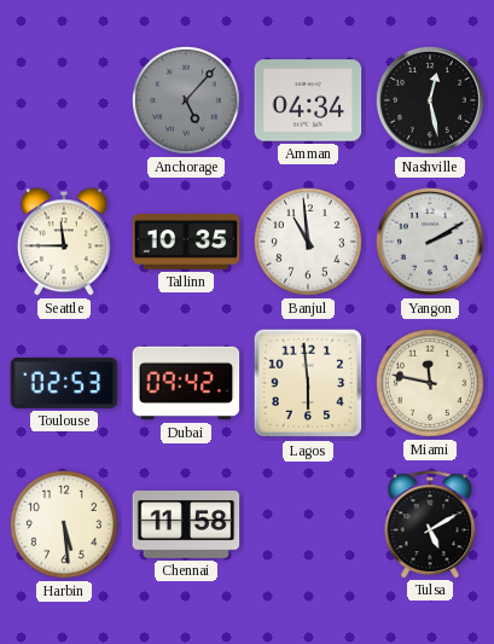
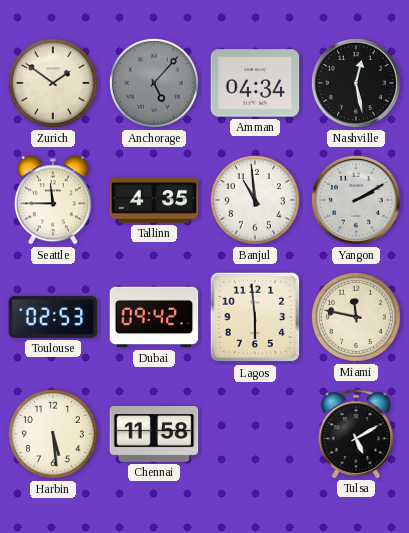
Zurich: none -> 1:51 (53, 83)
Tallinn: 10:35 -> 4:35 (154, 200)
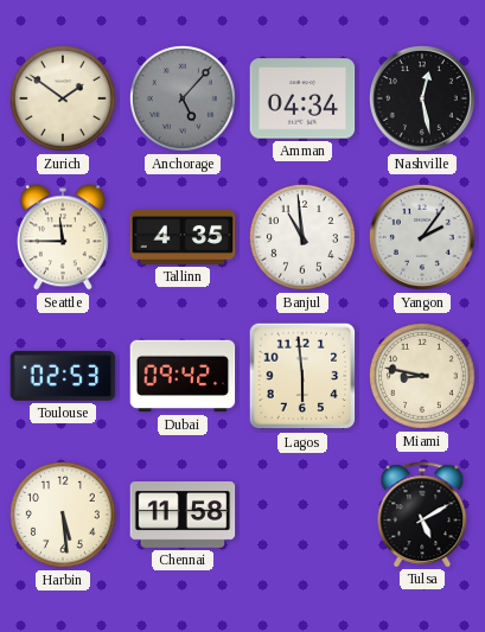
Yangon: 2:10 -> 2:06 (422, 237)
Miami: 11:47 -> 8:47 (422, 376)
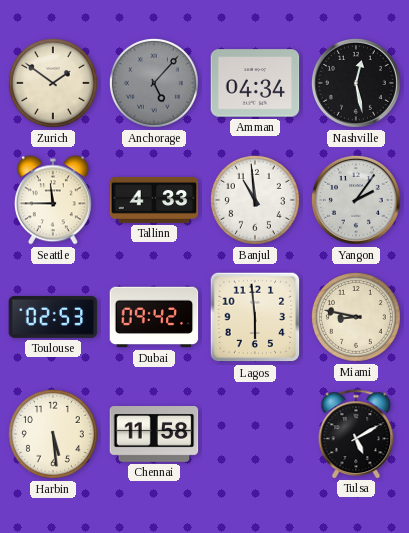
Tallinn: 4:35 -> 4:33 (154, 200)
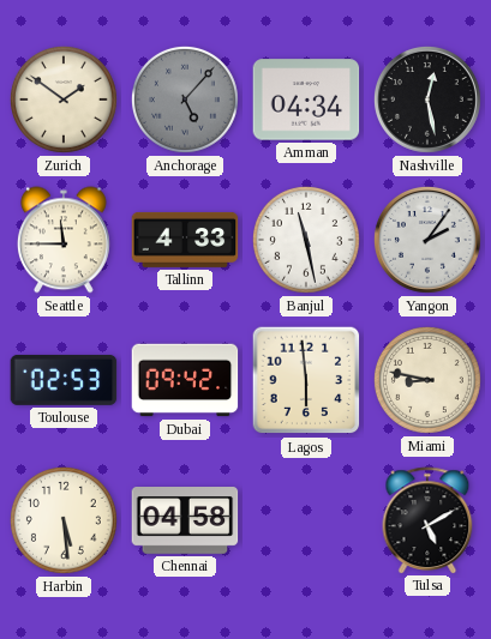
Banjul: 10:59 -> 11:28 (306, 240)
Chennai: 11:58 -> 04:58 (185, 522)
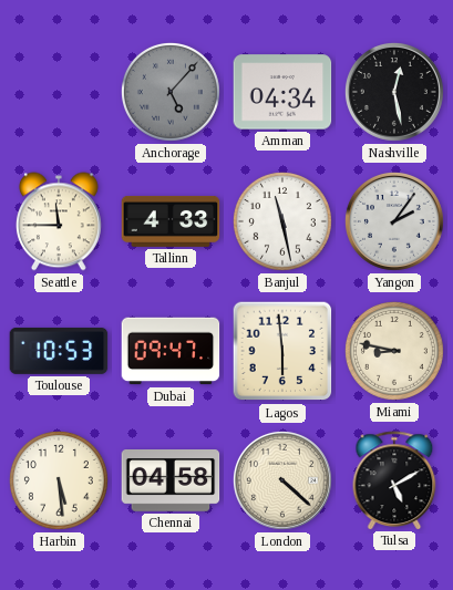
Zurich: 1:51 -> none (64, 100)
Toulouse: 02:53 -> 10:53 (59, 351)
Dubai: 09:42 -> 09:47 (171, 351)
London: none -> 4:22 (282, 480)
